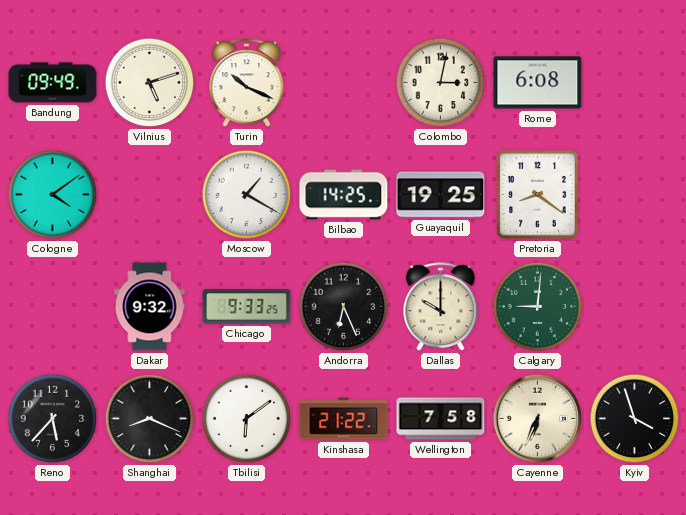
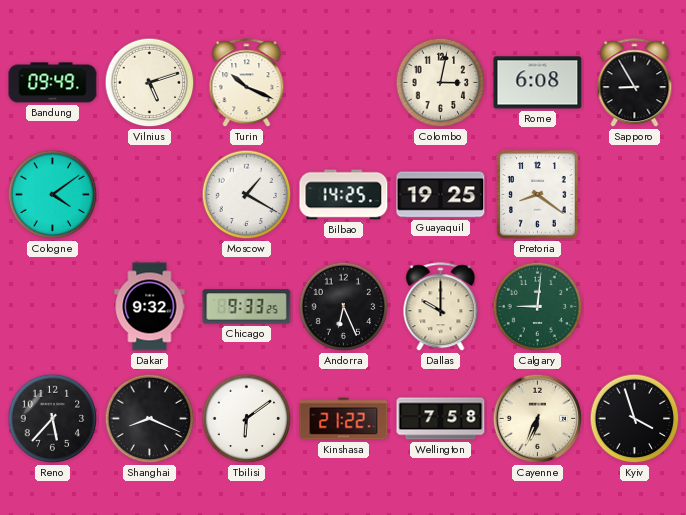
Sapporo: none -> 8:55 (635, 83)
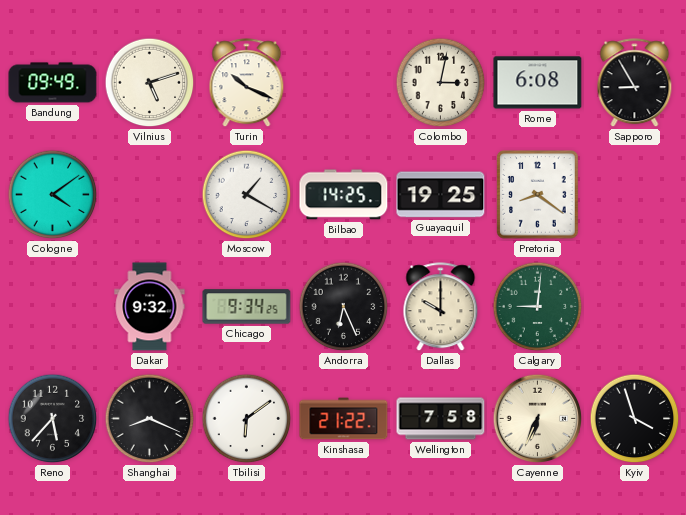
Chicago: 9:33 -> 9:34 (247, 307)
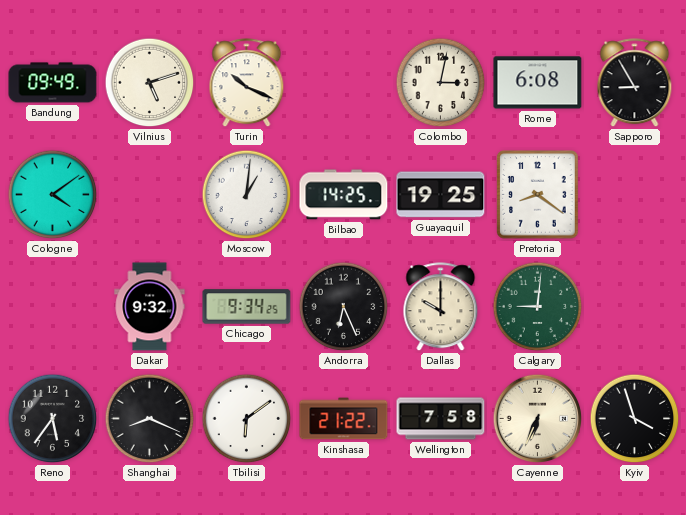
Moscow: 1:20 -> 1:01 (247, 195)
Reno: 5:37 -> 5:36 (53, 419)
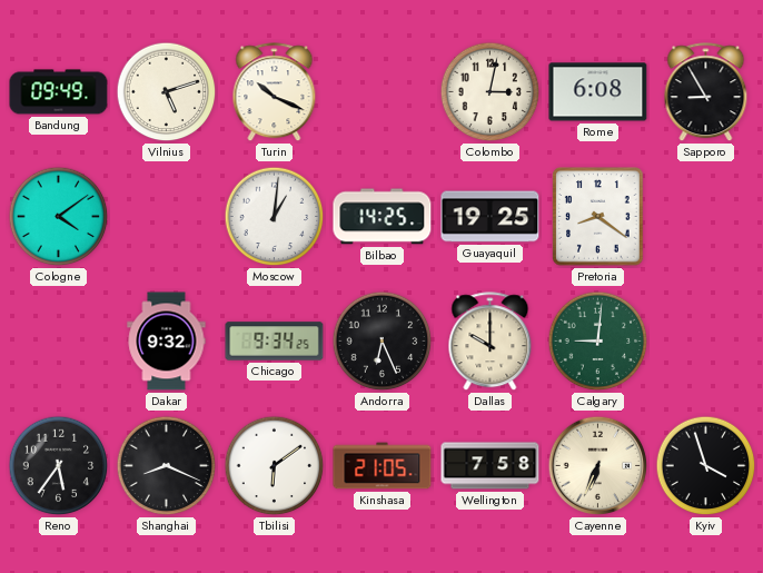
Kinshasa: 21:22 -> 21:05 (383, 466)
